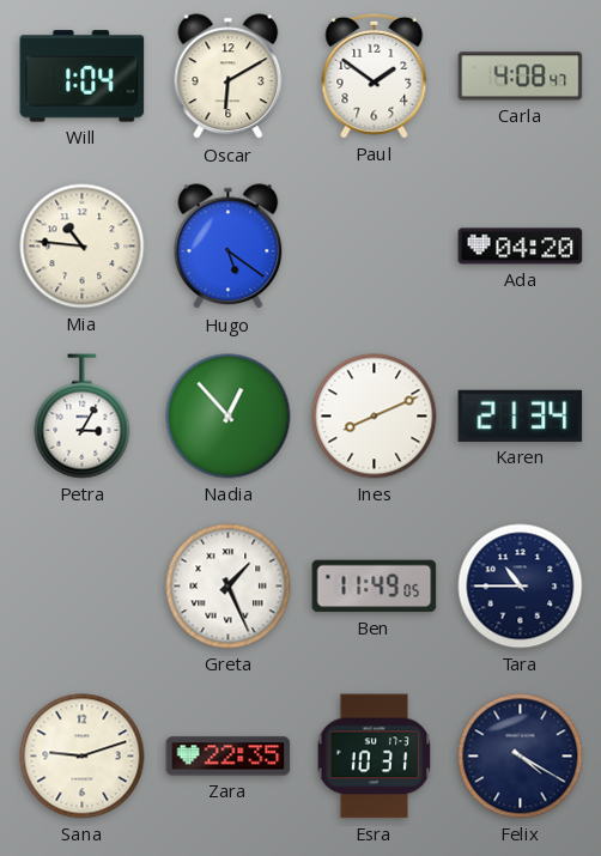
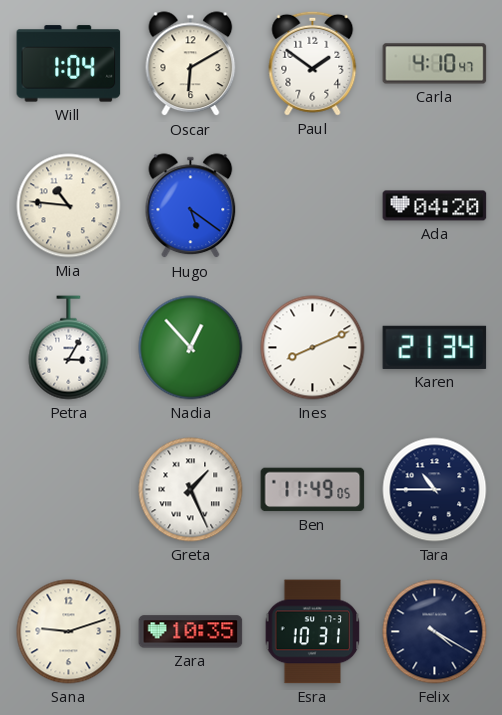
Carla: 4:08 -> 4:10 (435, 64)
Zara: 22:35 -> 10:35 (191, 632)
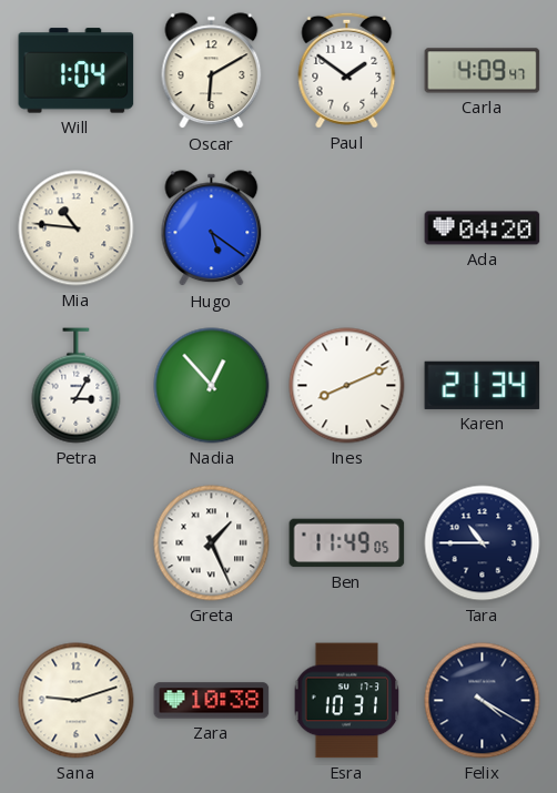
Carla: 4:10 -> 4:09 (483, 71)
Zara: 10:35 -> 10:38 (212, 701)
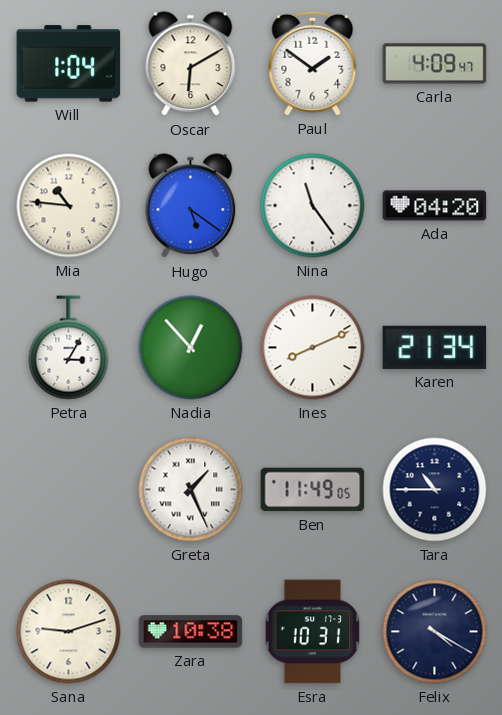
Nina: none -> 11:24 (313, 206)
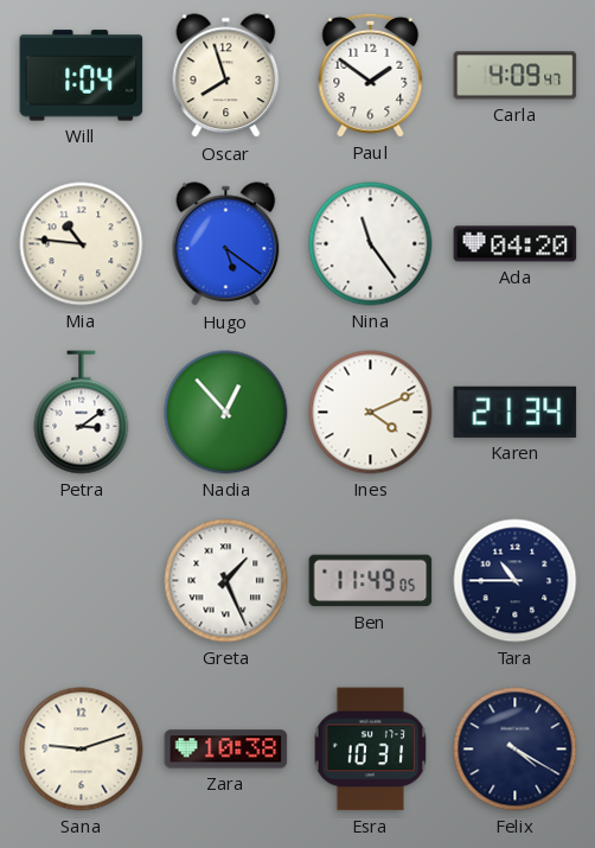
Oscar: 6:10 -> 7:57 (226, 76)
Petra: 3:05 -> 3:09 (82, 413)
Ines: 8:11 -> 4:11 (371, 413)
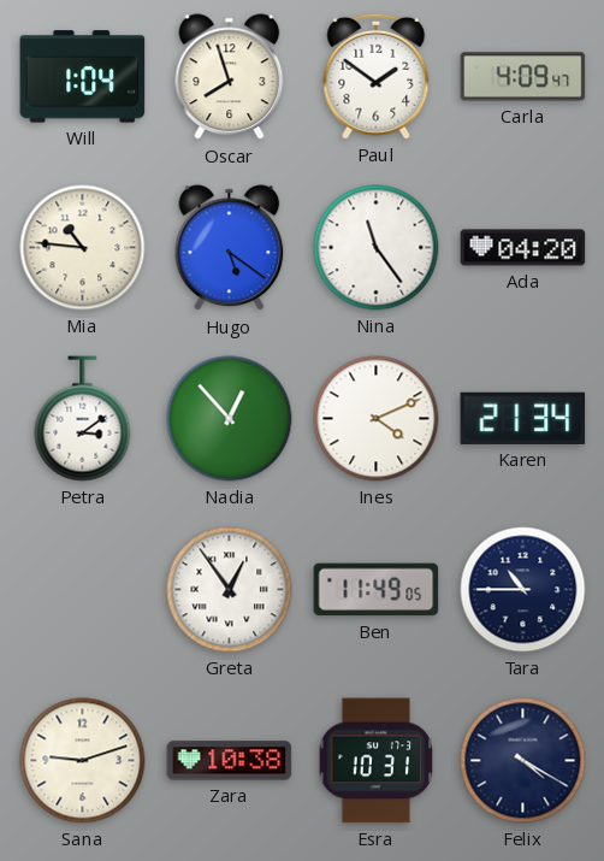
Greta: 1:26 -> 12:54 (230, 590)
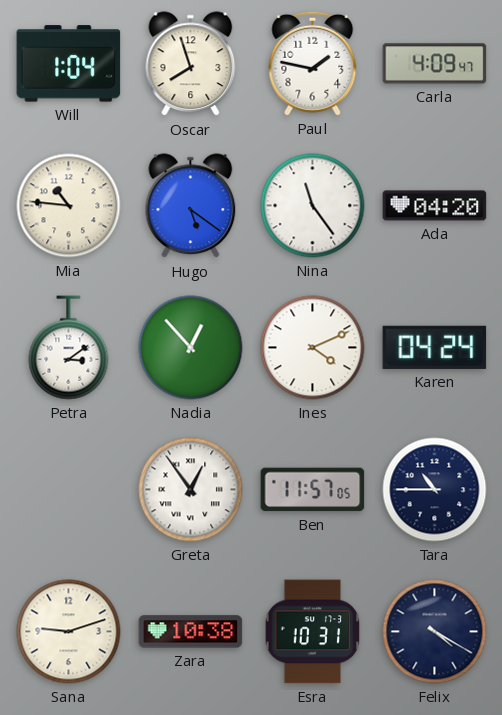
Paul: 1:51 -> 1:47 (313, 63)
Karen: 21:34 -> 04:24 (435, 347)
Ben: 11:49 -> 11:57 (313, 490)
